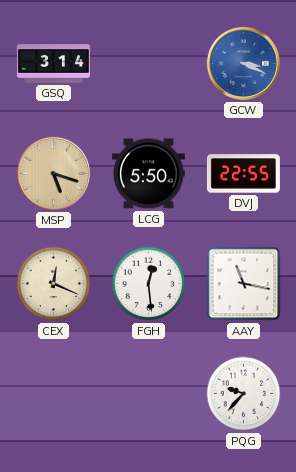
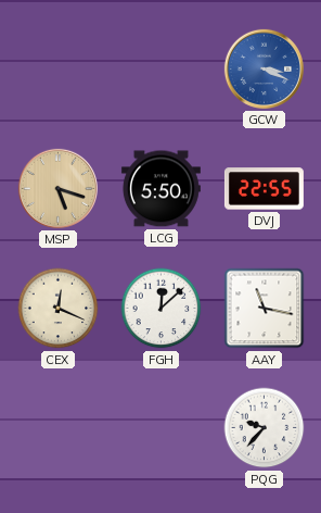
GSQ: 3:14 -> none (53, 64)
FGH: 12:29 -> 12:08 (162, 309)
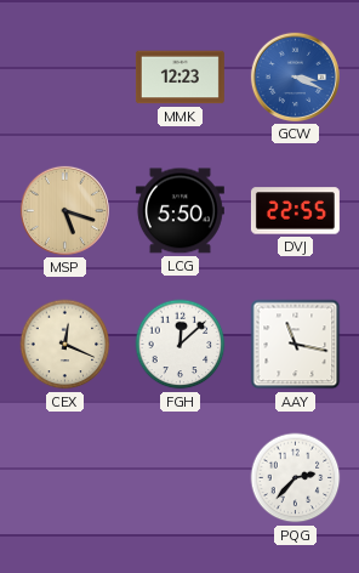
MMK: none -> 12:23 (180, 78)
PQG: 9:37 -> 2:37 (296, 478)
